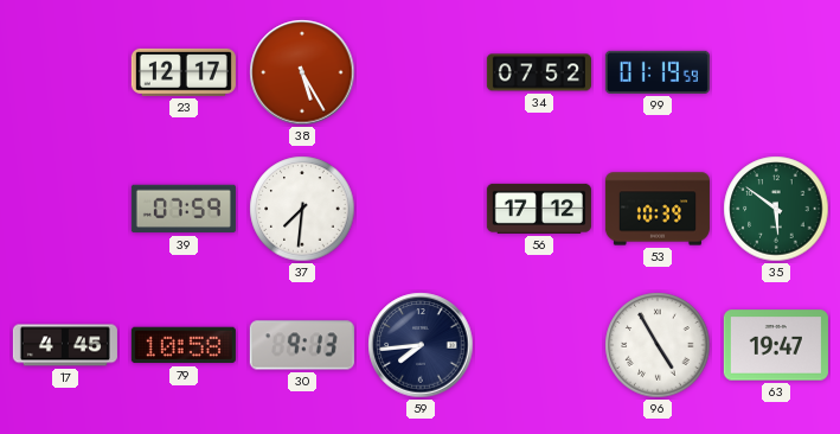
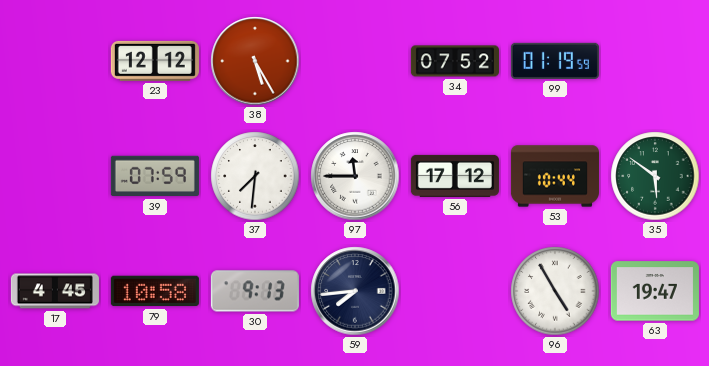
23: 12:17 -> 12:12 (155, 61)
97: none -> 11:45 (355, 176)
53: 10:39 -> 10:44 (555, 176)
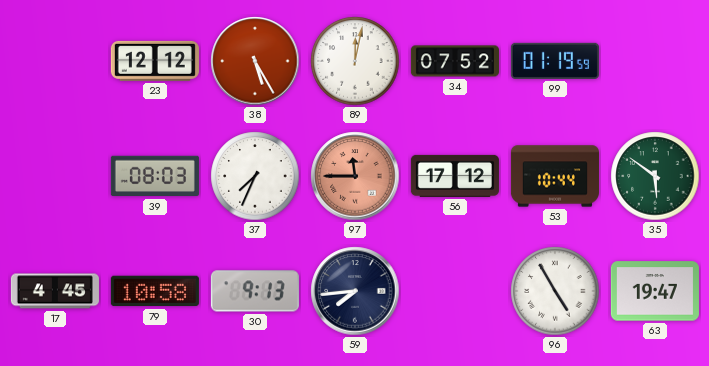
89: none -> 12:02 (355, 61)
39: 07:59 -> 08:03 (155, 176)
37: 7:31 -> 7:34 (255, 176)
97 dial: white -> salmon (355, 176)
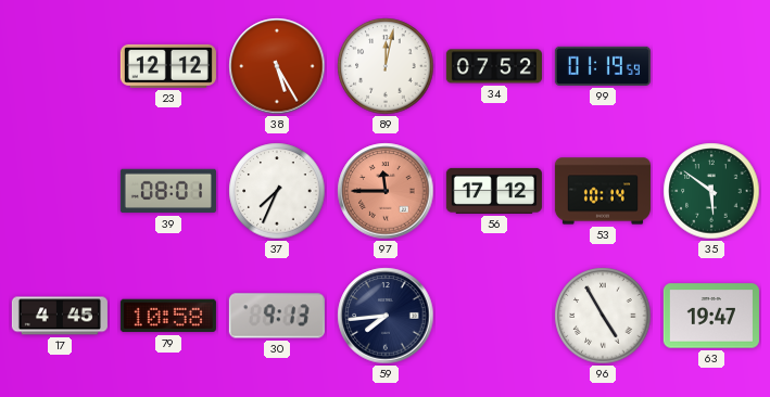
39: 08:03 -> 08:01 (168, 191)
53: 10:44 -> 10:14 (603, 191)
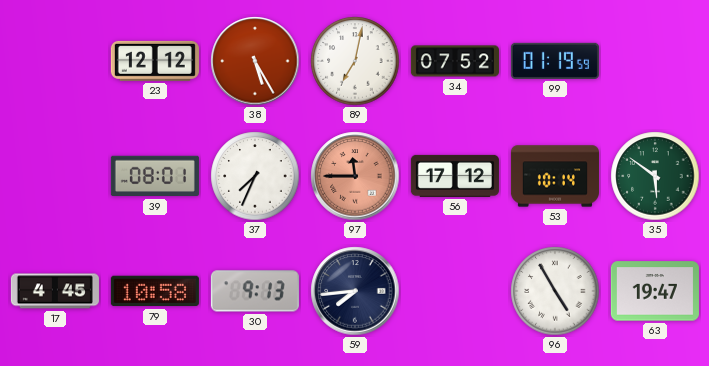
89: 12:02 -> 7:02 (355, 61)
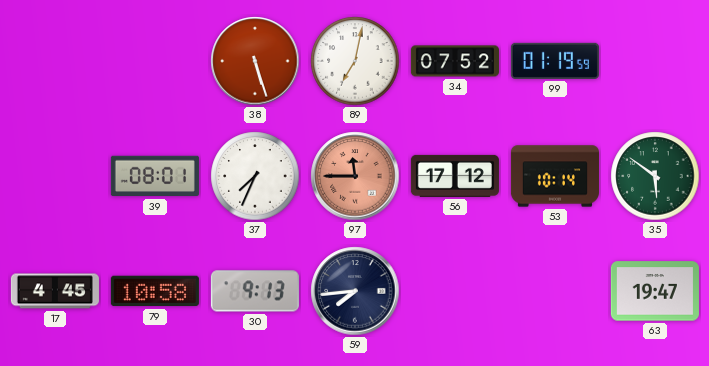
23: 12:12 -> none (155, 61)
38: 5:25 -> 5:27 (255, 61)
96: 4:55 -> none (555, 291)
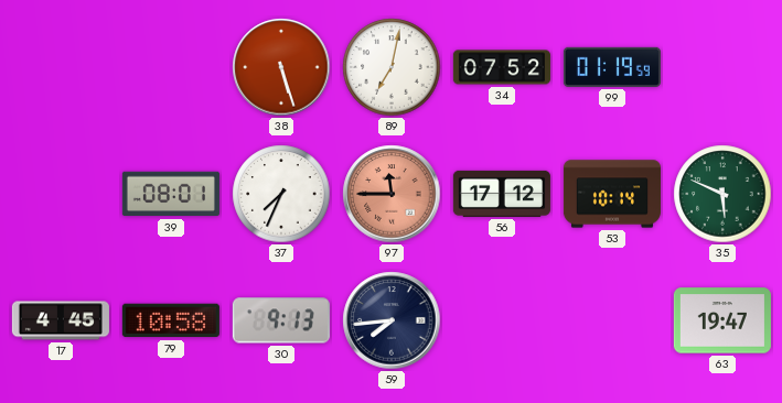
35: 5:51 -> 5:49 (722, 194)
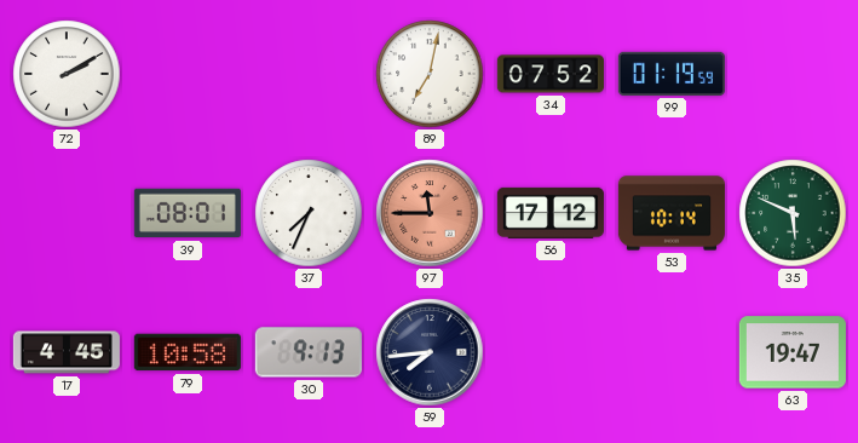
72: none -> 2:10 (67, 74)
38: 5:27 -> none (281, 67)
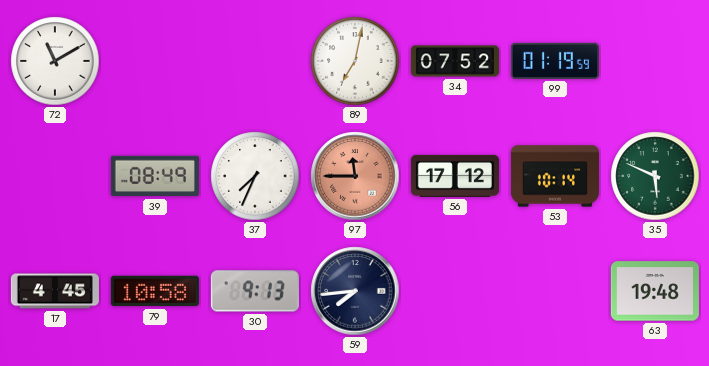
72: 2:10 -> 11:10 (55, 61)
39: 08:01 -> 08:49 (155, 176)
63: 19:47 -> 19:48 (655, 291)
